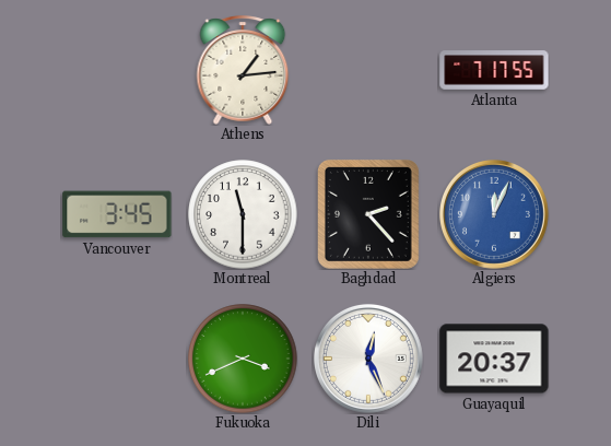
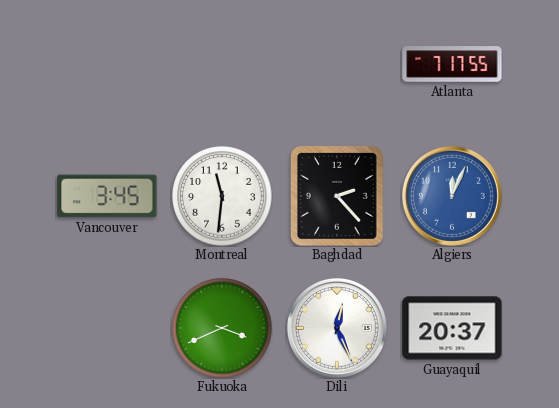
Athens: 1:14 -> none (243, 70)
Montreal: 11:30 -> 11:31 (222, 196)
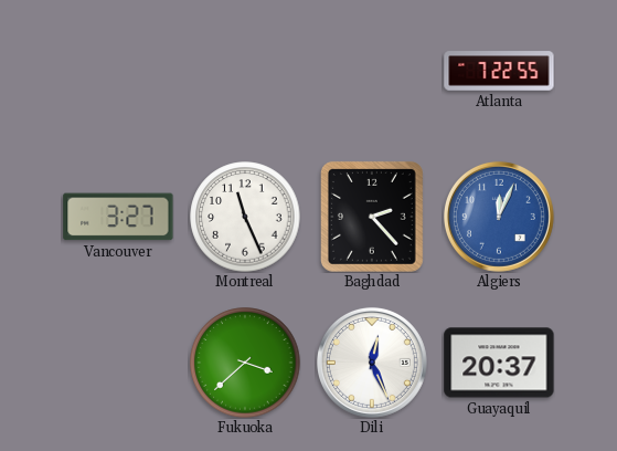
Atlanta: 7:17 -> 7:22 (499, 71)
Vancouver: 3:45 -> 3:27 (118, 217)
Montreal: 11:31 -> 11:26 (245, 217)
Fukuoka: 3:41 -> 3:38 (245, 363)
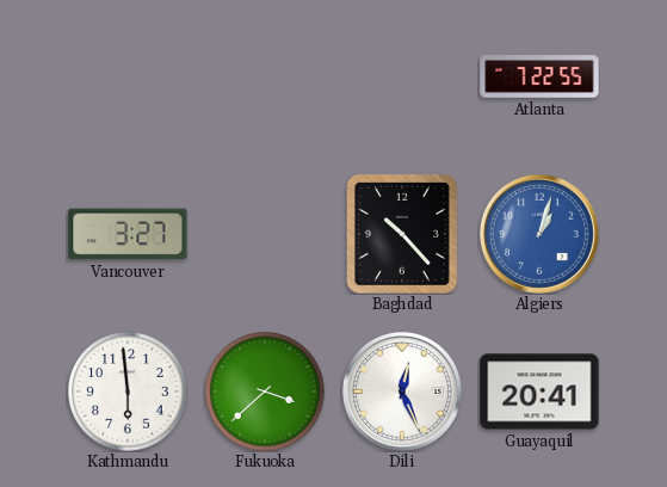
Montreal: 11:26 -> none (245, 217)
Baghdad: 2:23 -> 10:23 (402, 234)
Algiers: 12:04 -> 1:03 (539, 234)
Kathmandu: none -> 5:59 (128, 392)
Guayaquil: 20:37 -> 20:41 (539, 392)
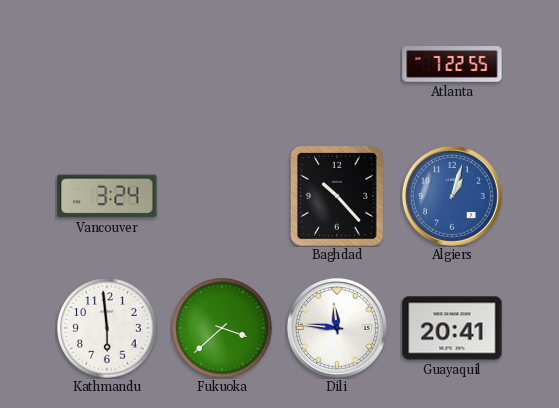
Vancouver: 3:27 -> 3:24 (107, 196)
Dili: 12:26 -> 11:46 (337, 328)
